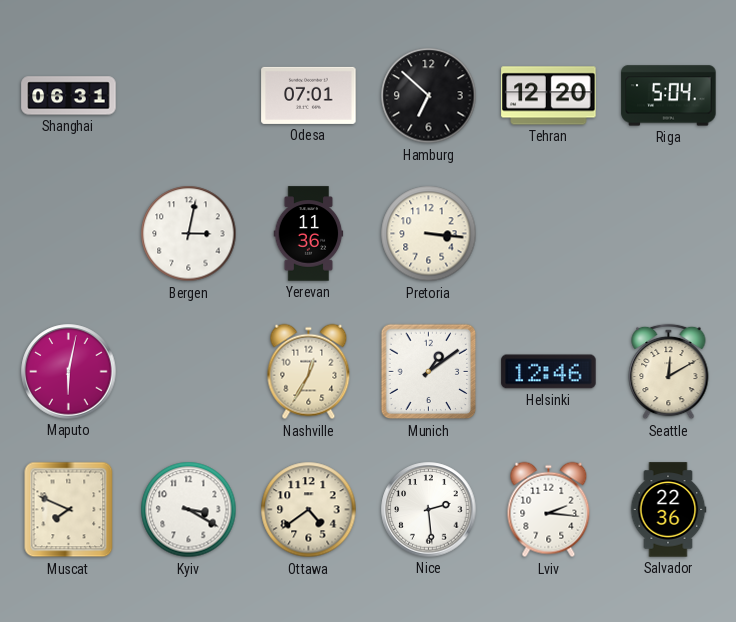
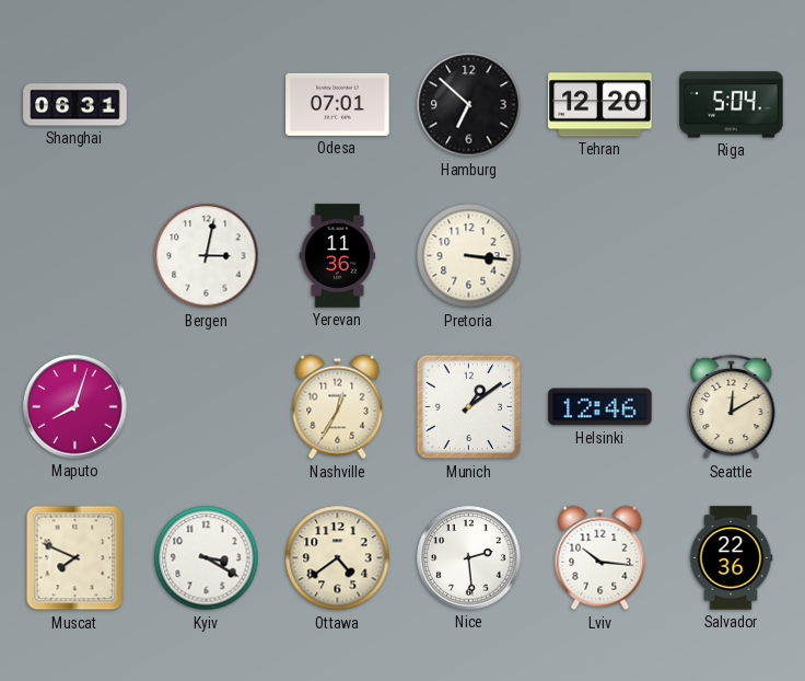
Maputo: 6:02 -> 8:03 (75, 407)
Lviv: 2:16 -> 10:16 (600, 558)
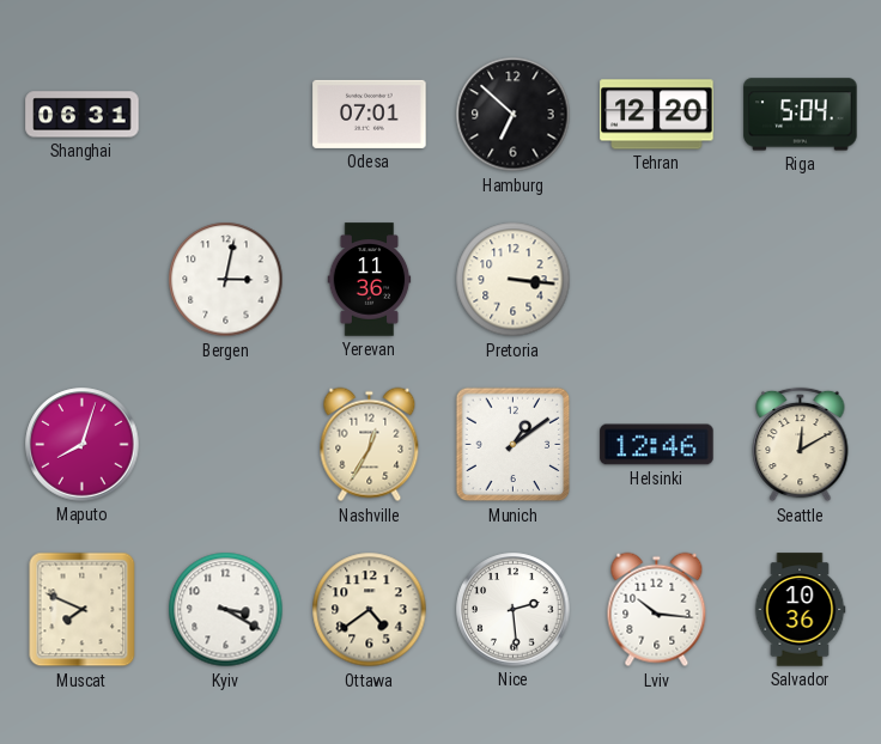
Salvador: 22:36 -> 10:36 (800, 610)
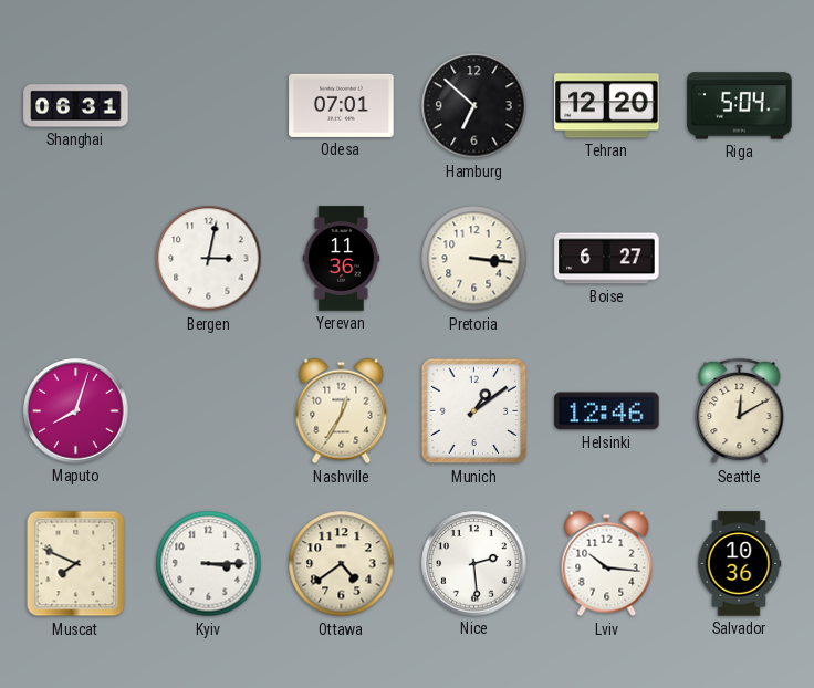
Boise: none -> 6:27 (607, 259)
Kyiv: 3:20 -> 3:15 (209, 564)
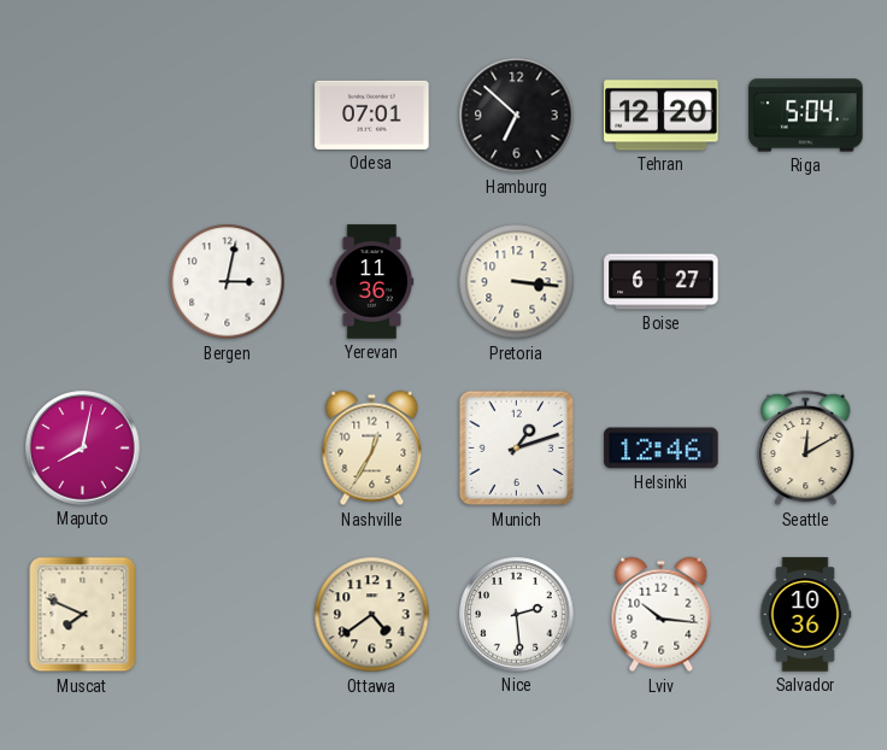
Shanghai: 06:31 -> none (76, 106)
Maputo: 8:03 -> 8:02 (83, 449)
Munich: 1:09 -> 1:12 (517, 449)
Kyiv: 3:15 -> none (209, 564)
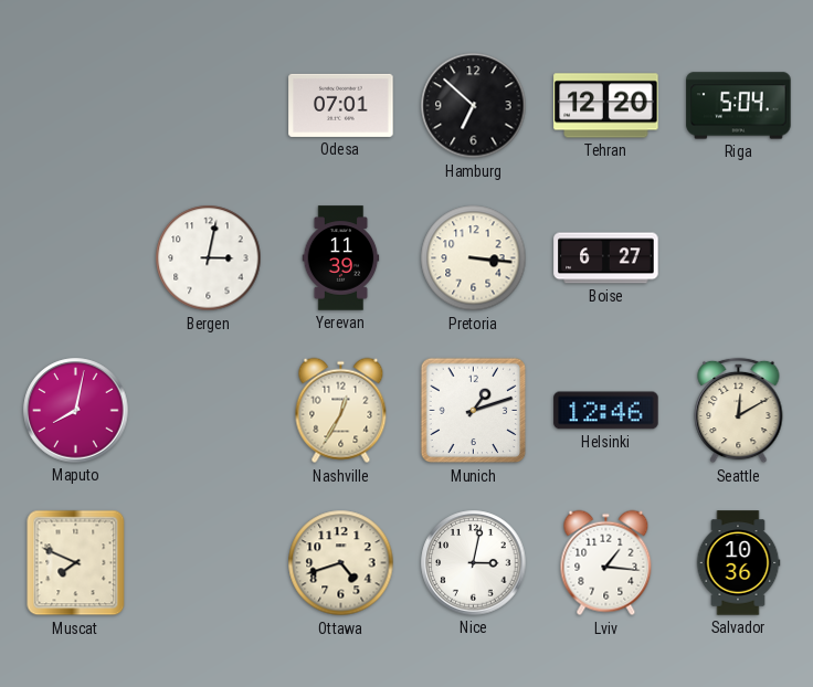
Yerevan: 11:36 -> 11:39 (341, 258)
Ottawa: 4:39 -> 4:42 (341, 563)
Nice: 2:29 -> 3:02 (474, 563)
Lviv: 10:16 -> 1:16 (606, 563)
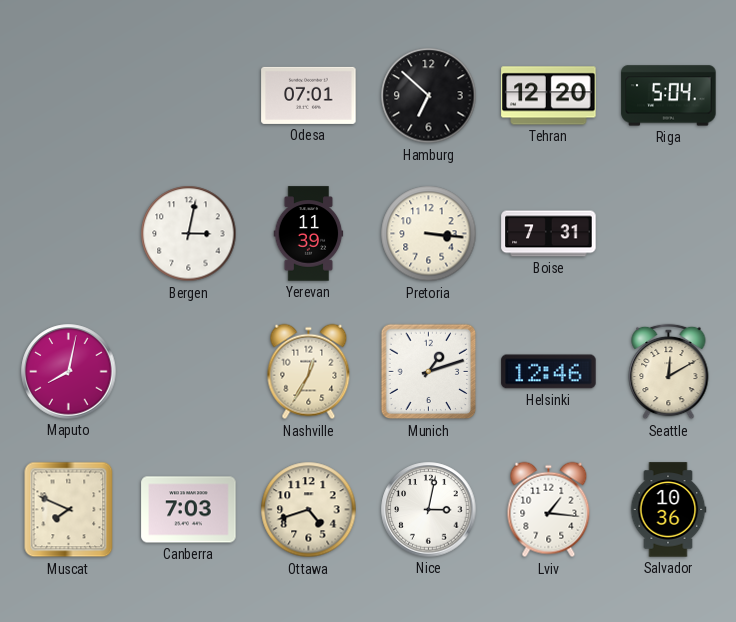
Boise: 6:27 -> 7:31 (549, 234)
Canberra: none -> 7:03 (189, 510)
